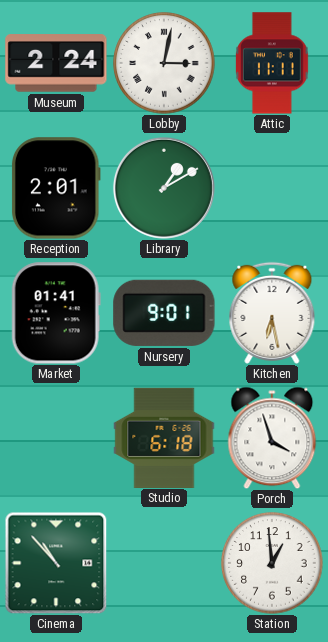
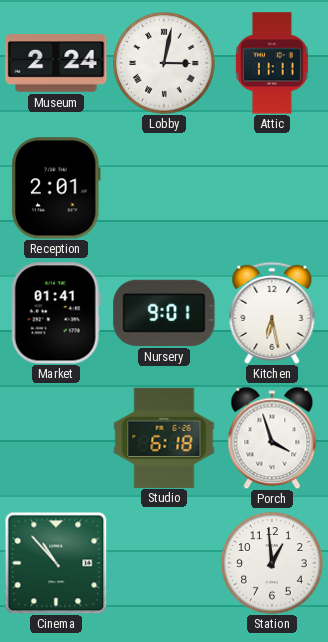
Library: 1:10 -> none (164, 188)
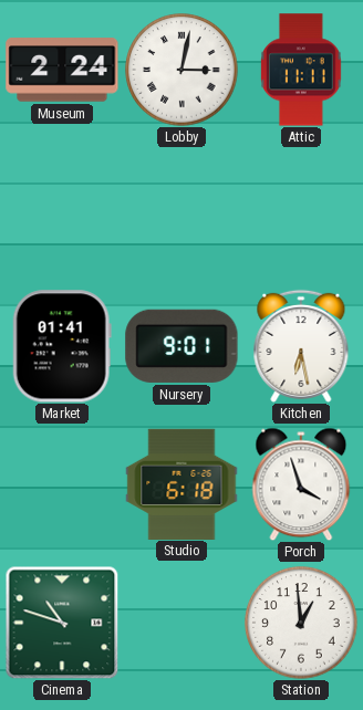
Reception: 2:01 -> none (56, 188)
Cinema: 10:53 -> 10:48 (62, 623)
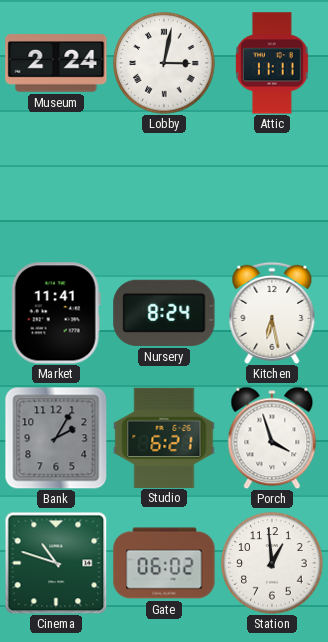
Market: 01:41 -> 11:41 (56, 313)
Nursery: 9:01 -> 8:24 (164, 313)
Bank: none -> 2:05 (56, 438)
Studio: 6:18 -> 6:21 (164, 437)
Gate: none -> 06:02 (164, 563)
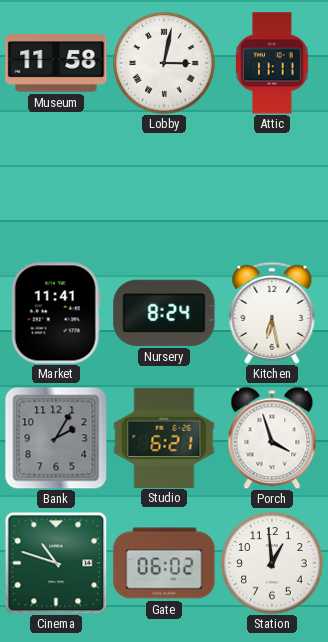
Museum: 2:24 -> 11:58 (56, 63)
